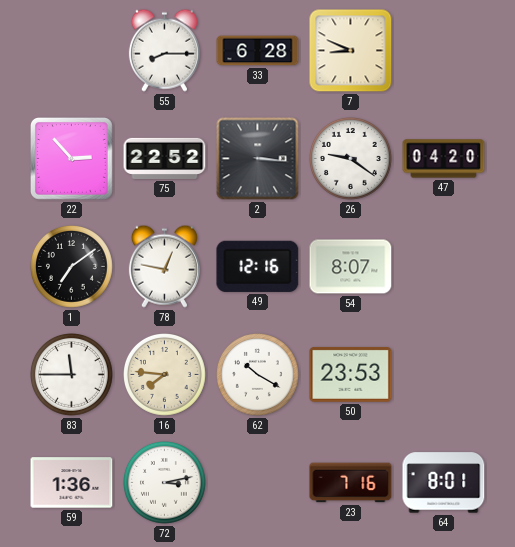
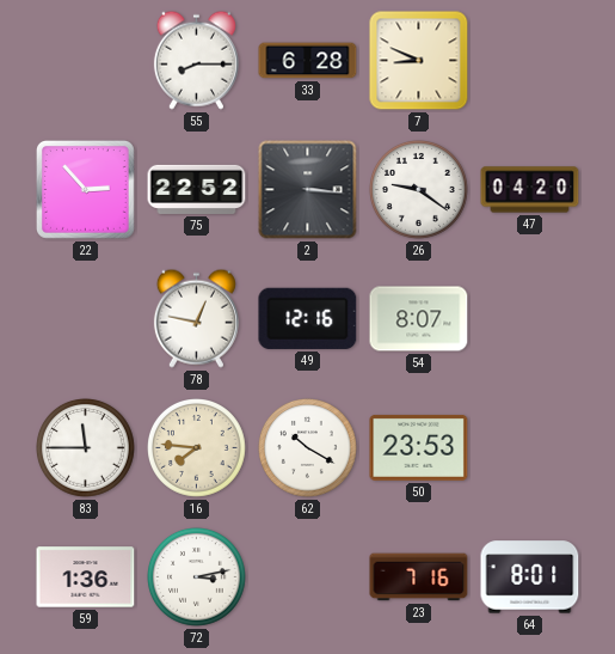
1: 7:09 -> none (72, 267)
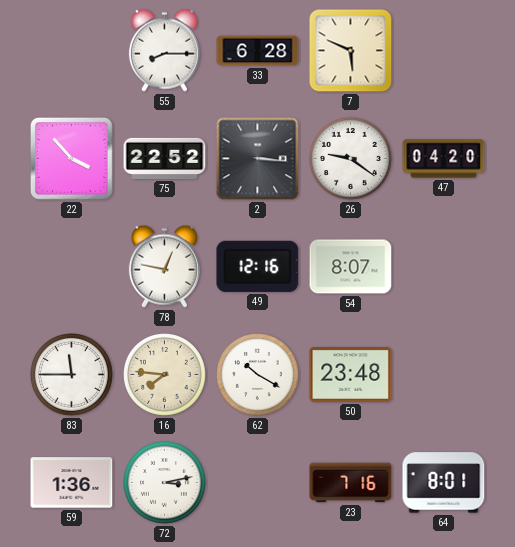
7: 8:49 -> 5:49 (351, 51)
22: 2:53 -> 3:53 (72, 159)
50: 23:53 -> 23:48 (351, 374)
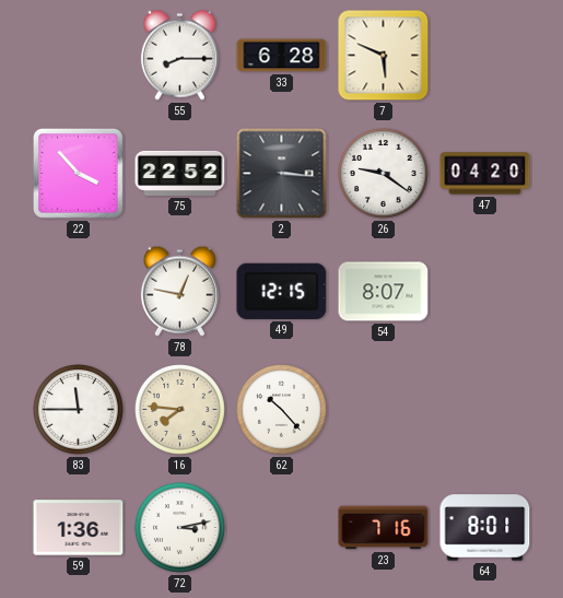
49: 12:16 -> 12:15 (282, 291)
62: 10:20 -> 10:23 (282, 410)
50: 23:48 -> none (351, 374)
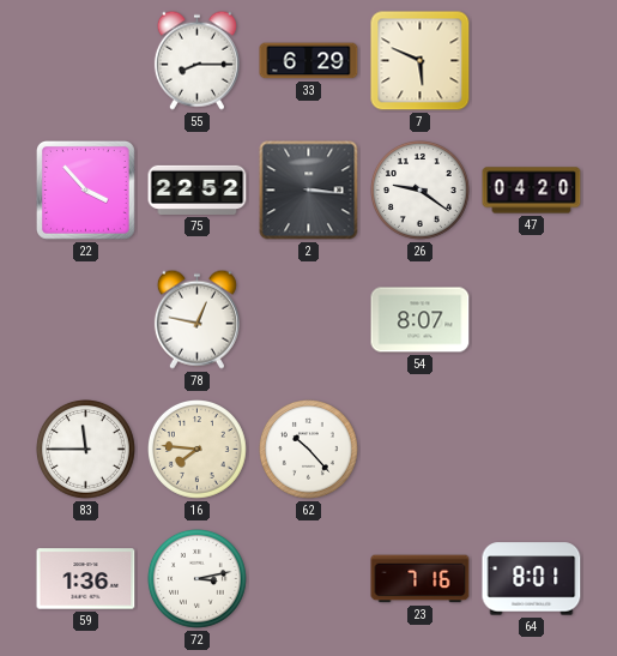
33: 6:28 -> 6:29 (309, 61)
49: 12:15 -> none (282, 291)
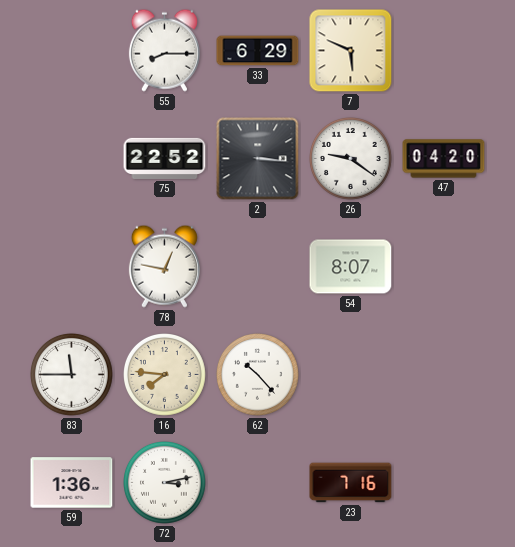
22: 3:53 -> none (86, 191)
64: 8:01 -> none (532, 579)
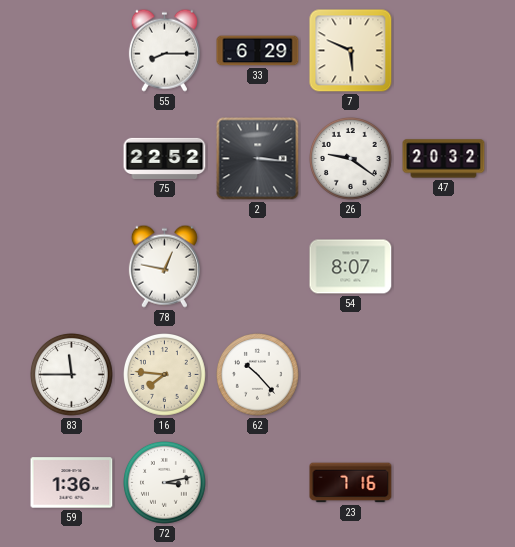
47: 04:20 -> 20:32 (444, 159)
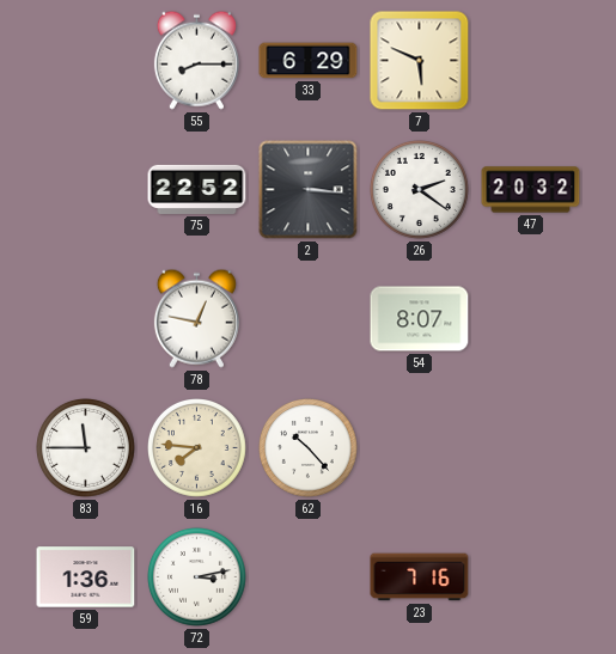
26: 9:21 -> 2:21 (420, 190)
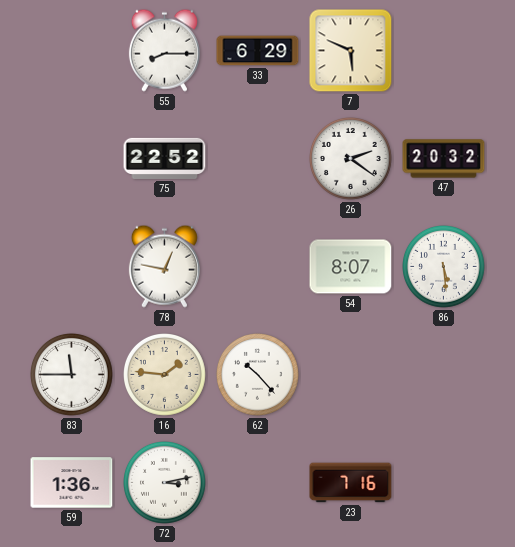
2: 3:16 -> none (309, 190)
86: none -> 5:29 (444, 267)
16: 7:46 -> 1:46 (165, 375)
